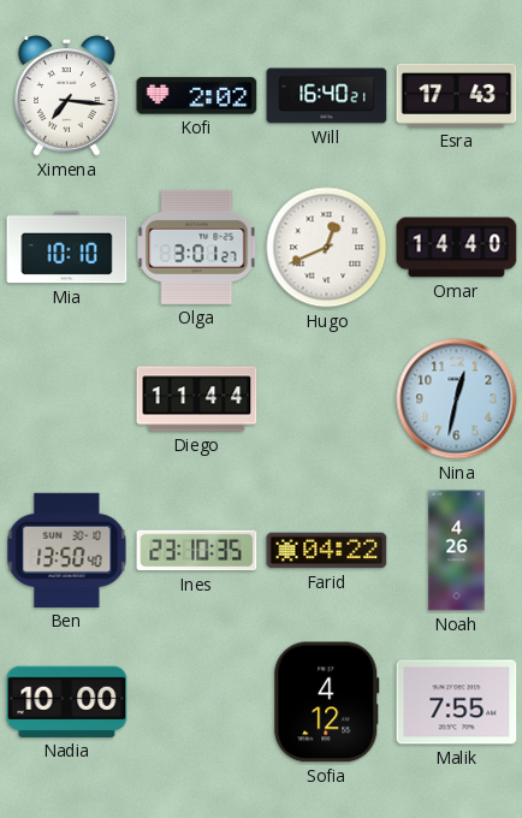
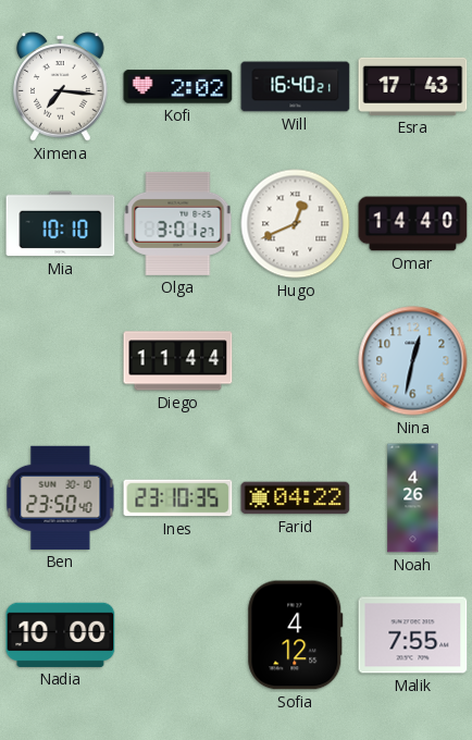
Ben: 13:50 -> 23:50 (61, 497)
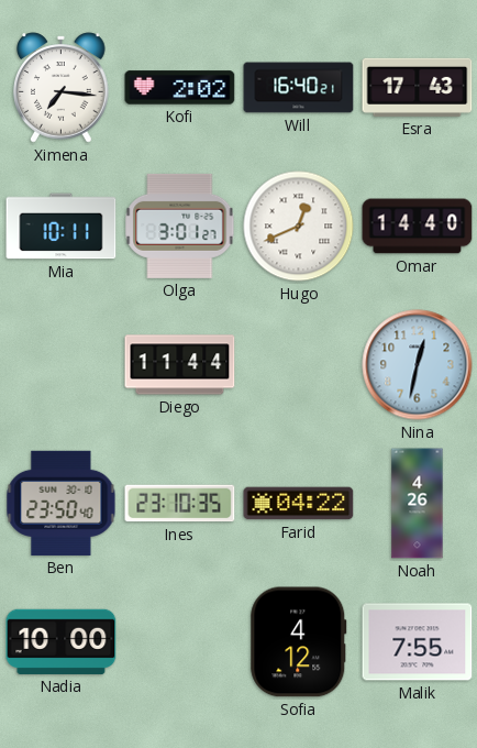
Mia: 10:10 -> 10:11 (62, 227)
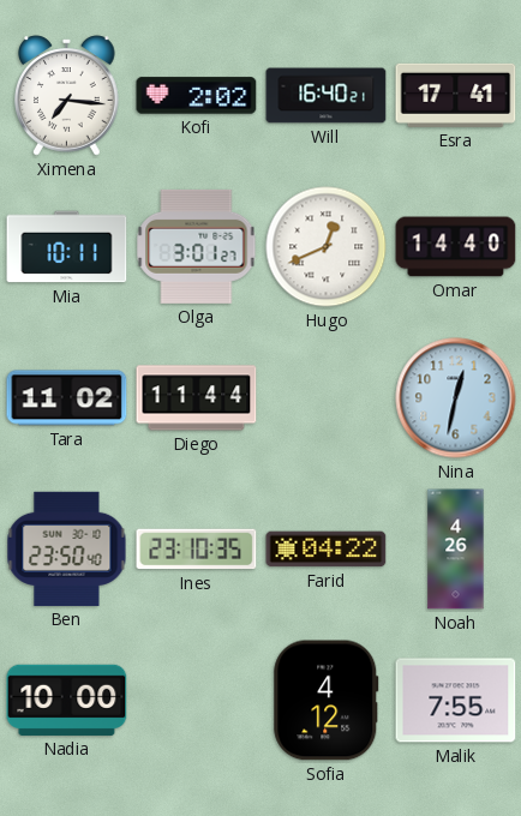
Esra: 17:43 -> 17:41 (456, 95)
Tara: none -> 11:02 (67, 398)
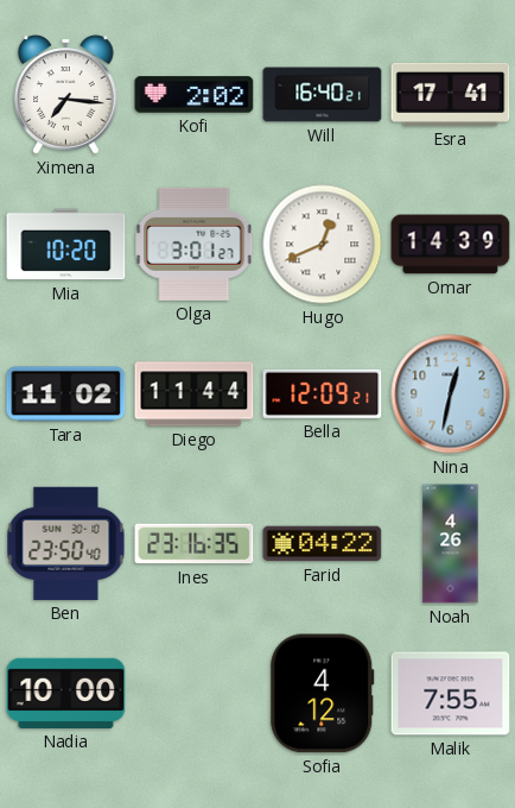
Mia: 10:11 -> 10:20 (66, 245)
Omar: 14:40 -> 14:39 (451, 245)
Bella: none -> 12:09 (323, 393)
Ines: 23:10 -> 23:16 (195, 544)
